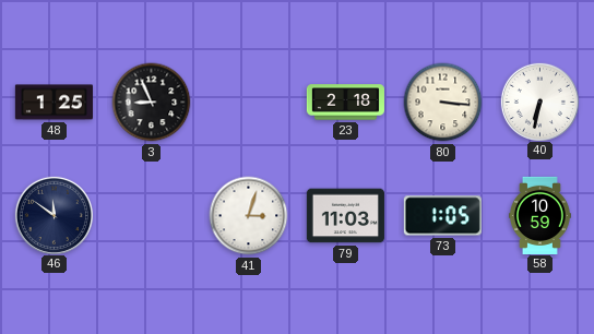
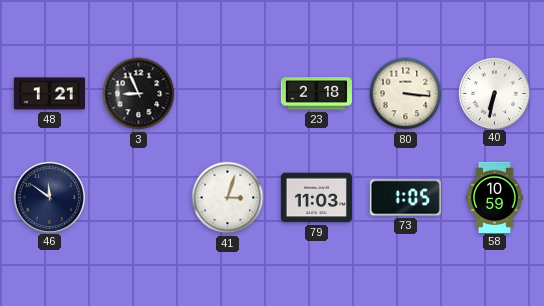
48: 1:25 -> 1:21 (49, 94)
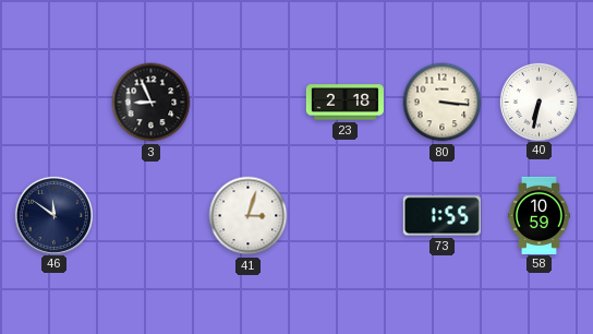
48: 1:21 -> none (49, 94)
79: 11:03 -> none (316, 198)
73: 1:05 -> 1:55 (441, 216)
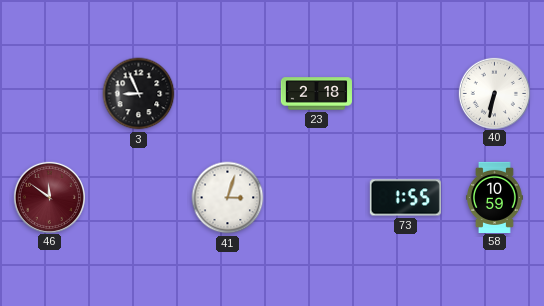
80: 3:16 -> none (443, 103)
46 dial: navy -> burgundy (49, 197)
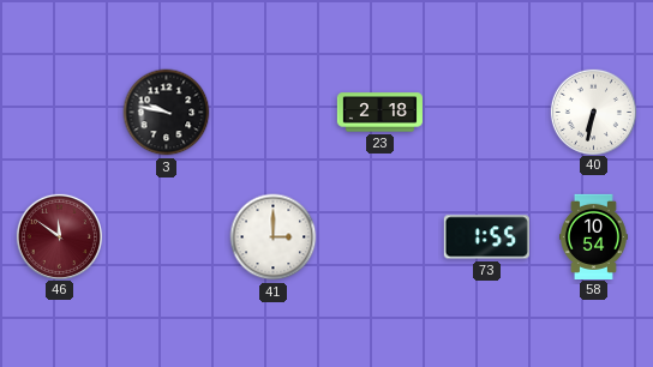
3: 8:56 -> 9:47 (167, 113)
41: 3:03 -> 3:00 (274, 237)
58: 10:59 -> 10:54 (593, 236)
